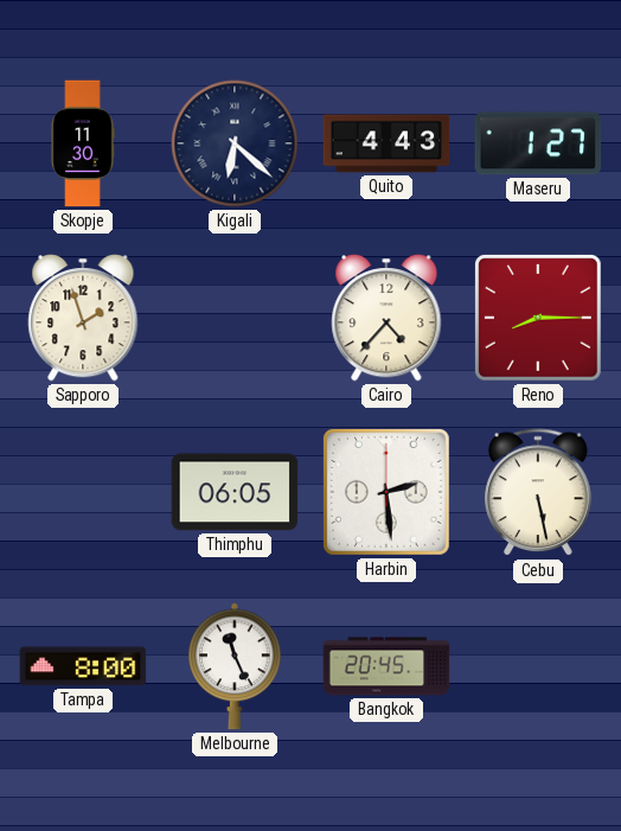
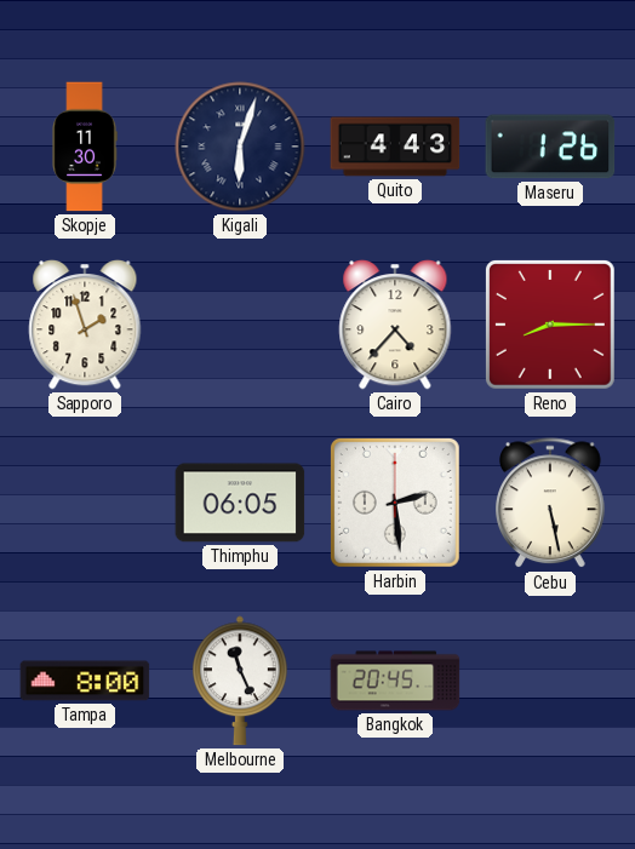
Kigali: 6:22 -> 6:03 (240, 147)
Maseru: 1:27 -> 1:26 (550, 147)
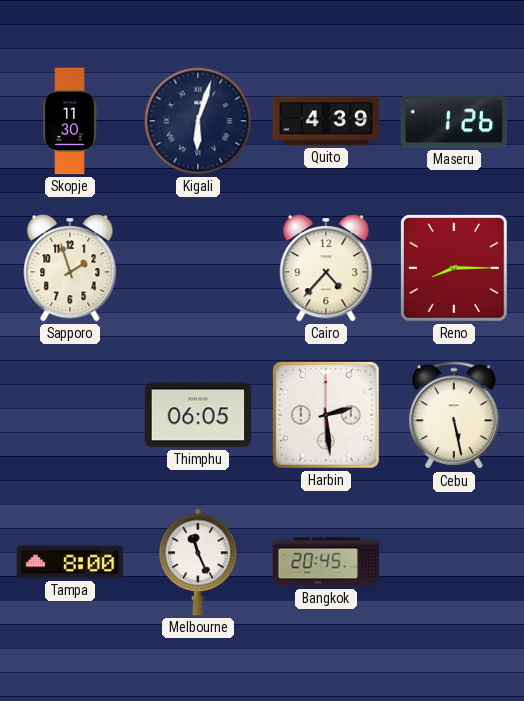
Quito: 4:43 -> 4:39 (326, 121)
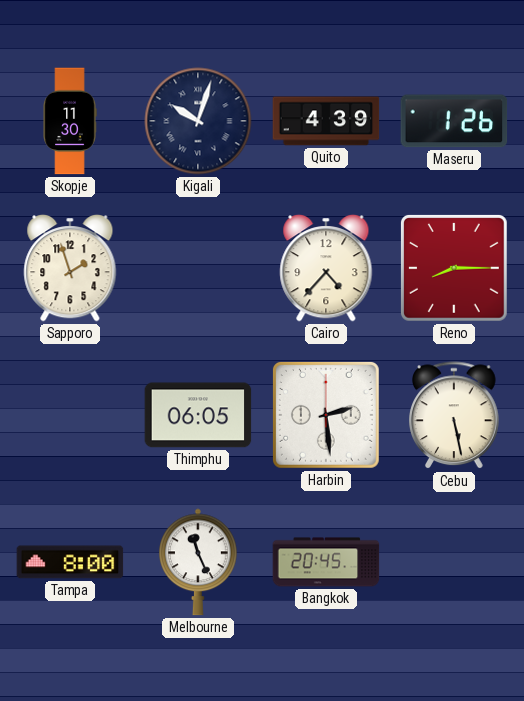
Kigali: 6:03 -> 10:03 (198, 121)
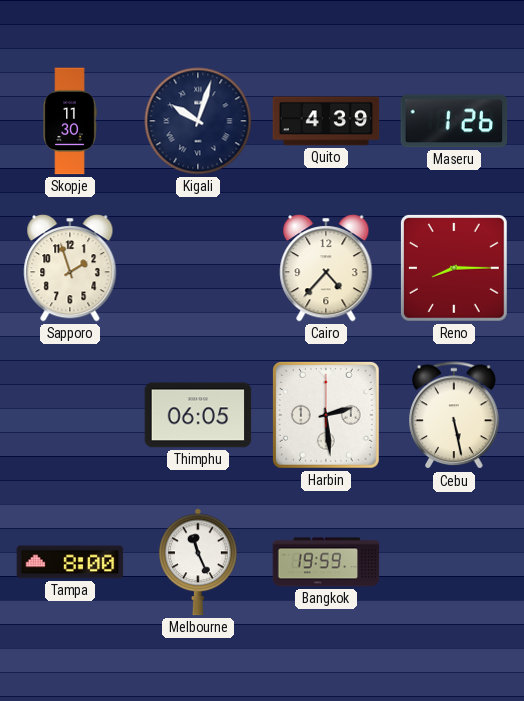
Bangkok: 20:45 -> 19:59 (326, 562)
